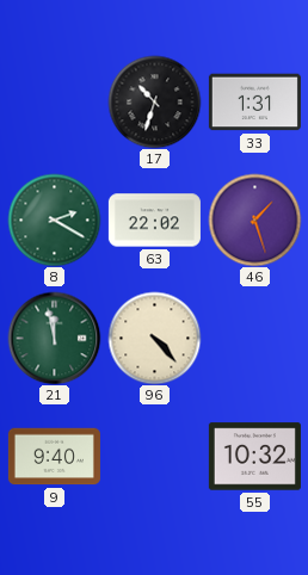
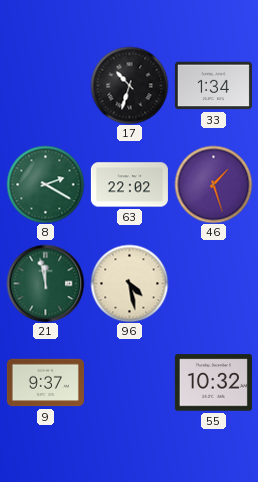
33: 1:31 -> 1:34 (213, 86)
96: 4:23 -> 4:28 (129, 283)
9: 9:40 -> 9:37 (45, 383)
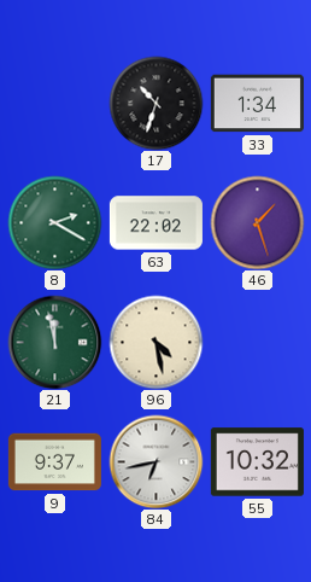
84: none -> 6:43 (155, 461)
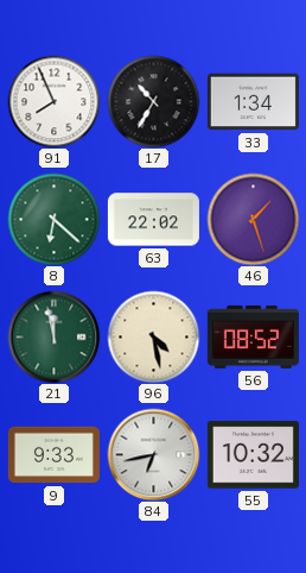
91: none -> 7:56 (53, 101)
17: 10:33 -> 10:35 (153, 101)
8: 2:20 -> 6:22 (53, 219)
56: none -> 08:52 (253, 336)
9: 9:37 -> 9:33 (53, 455)
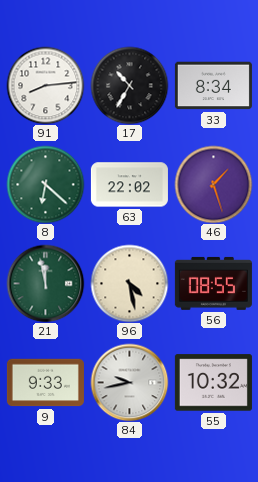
91: 7:56 -> 8:14 (45, 85)
33: 1:34 -> 8:34 (213, 86)
56: 08:52 -> 08:55 (213, 283)
84: 6:43 -> 9:43 (129, 382)
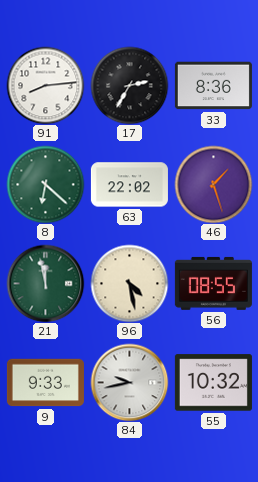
17: 10:35 -> 2:35 (129, 85)
33: 8:34 -> 8:36 (213, 86)
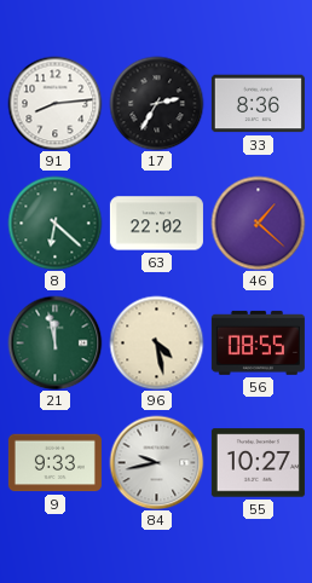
46: 1:27 -> 1:22 (258, 223)
55: 10:32 -> 10:27 (258, 463)
